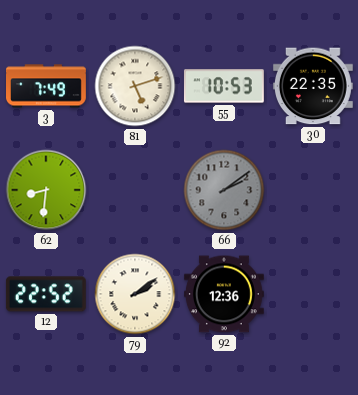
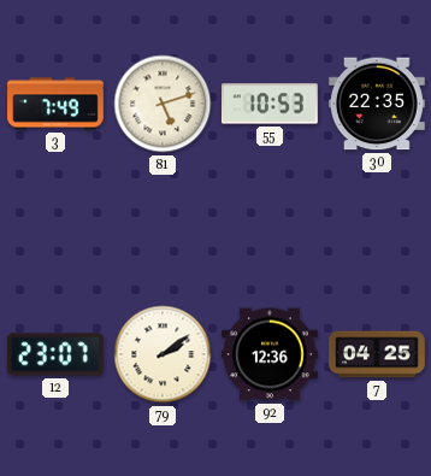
62: 8:31 -> none (46, 190)
66: 2:09 -> none (224, 190)
12: 22:52 -> 23:07 (55, 354)
7: none -> 04:25 (378, 354)
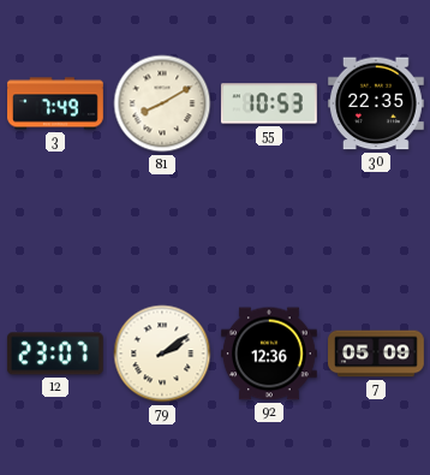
81: 5:12 -> 8:10 (162, 103)
7: 04:25 -> 05:09 (377, 354)
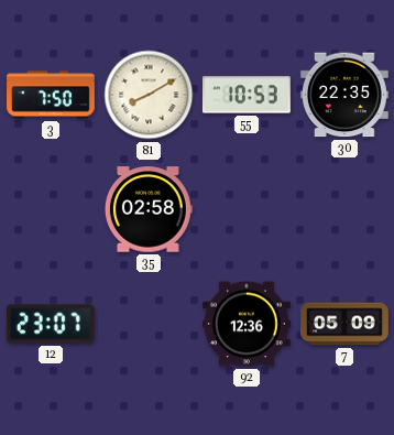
3: 7:49 -> 7:50 (52, 95)
35: none -> 02:58 (149, 209)
79: 2:09 -> none (162, 354)
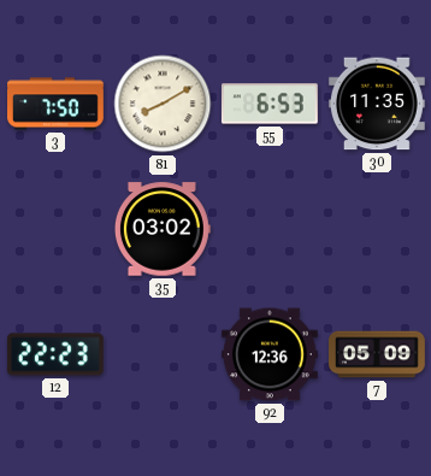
55: 10:53 -> 6:53 (270, 104)
30: 22:35 -> 11:35 (377, 104)
35: 02:58 -> 03:02 (163, 229)
12: 23:07 -> 22:23 (55, 354)
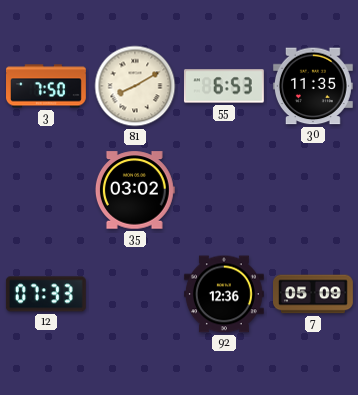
12: 22:23 -> 07:33 (46, 294)
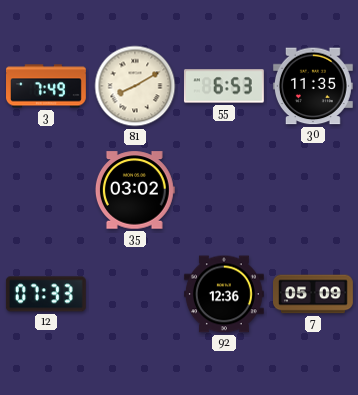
3: 7:50 -> 7:49 (47, 86)
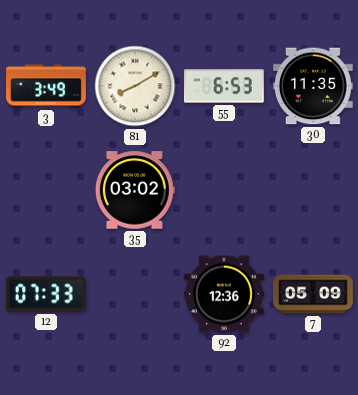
3: 7:49 -> 3:49 (47, 86)
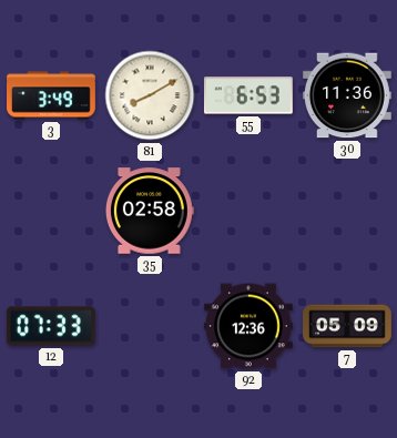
30: 11:35 -> 11:36 (347, 95)
35: 03:02 -> 02:58 (150, 211)
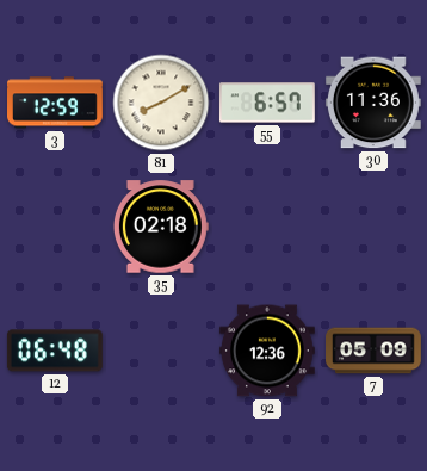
3: 3:49 -> 12:59 (56, 103)
55: 6:53 -> 6:57 (267, 103)
35: 02:58 -> 02:18 (161, 227)
12: 07:33 -> 06:48 (55, 351)
